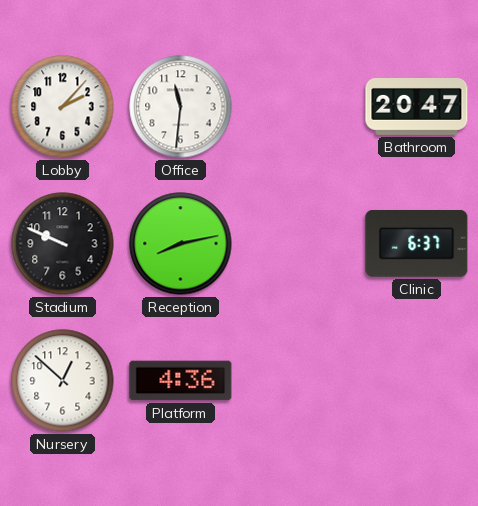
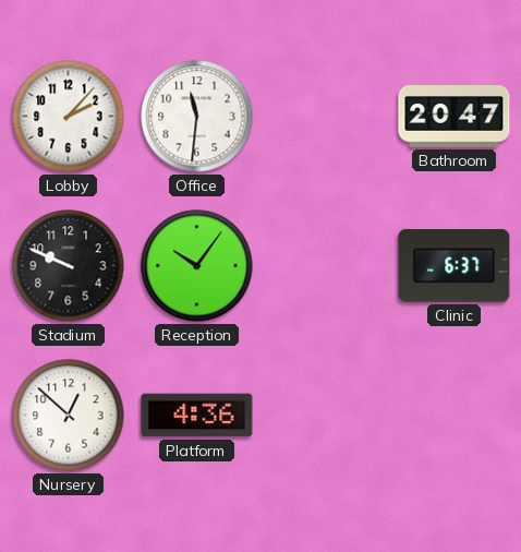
Reception: 8:13 -> 10:06 (197, 266)
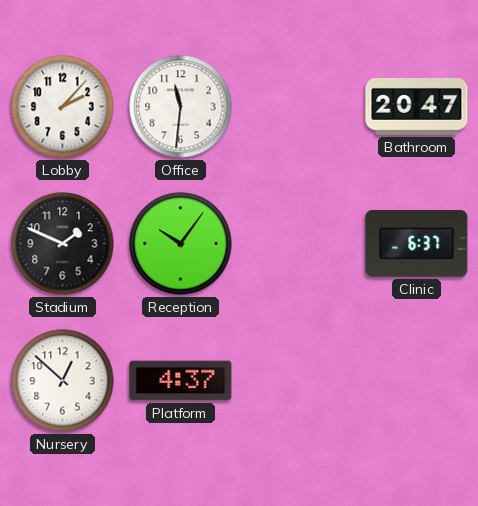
Stadium: 9:49 -> 1:49 (63, 244)
Platform: 4:36 -> 4:37 (181, 381)
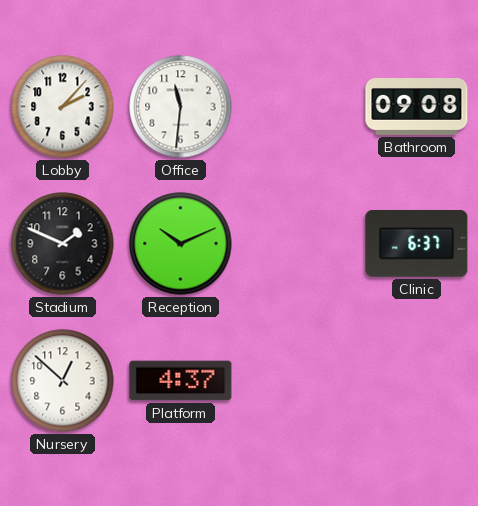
Bathroom: 20:47 -> 09:08 (417, 107)
Reception: 10:06 -> 10:11 (181, 244)
